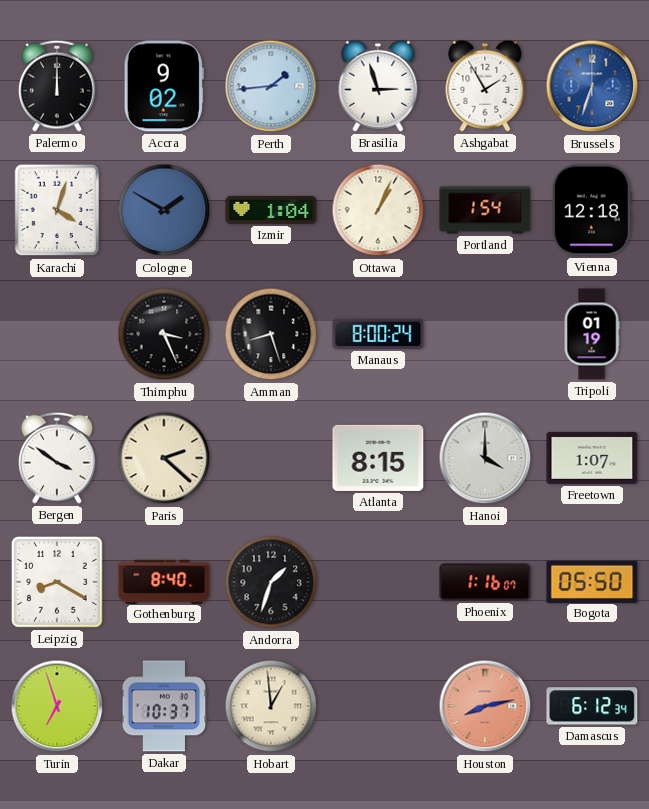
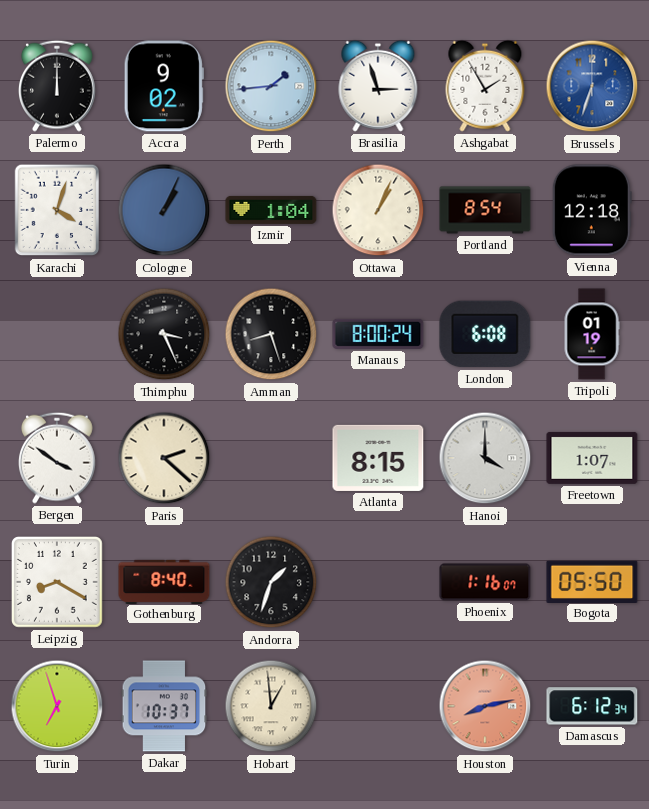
Cologne: 1:50 -> 1:04 (164, 210)
Portland: 1:54 -> 8:54 (485, 210)
London: none -> 6:08 (485, 334)
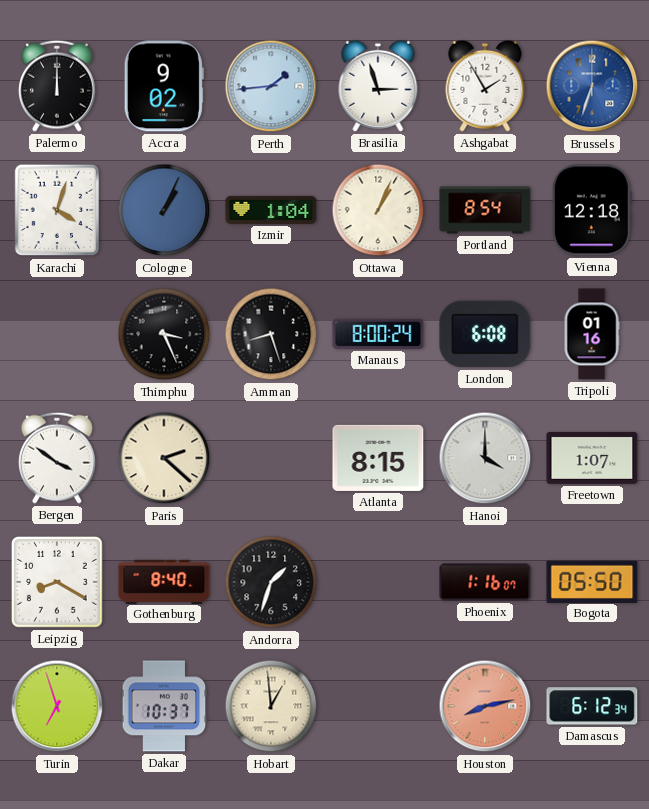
Tripoli: 01:19 -> 01:16 (592, 334)
